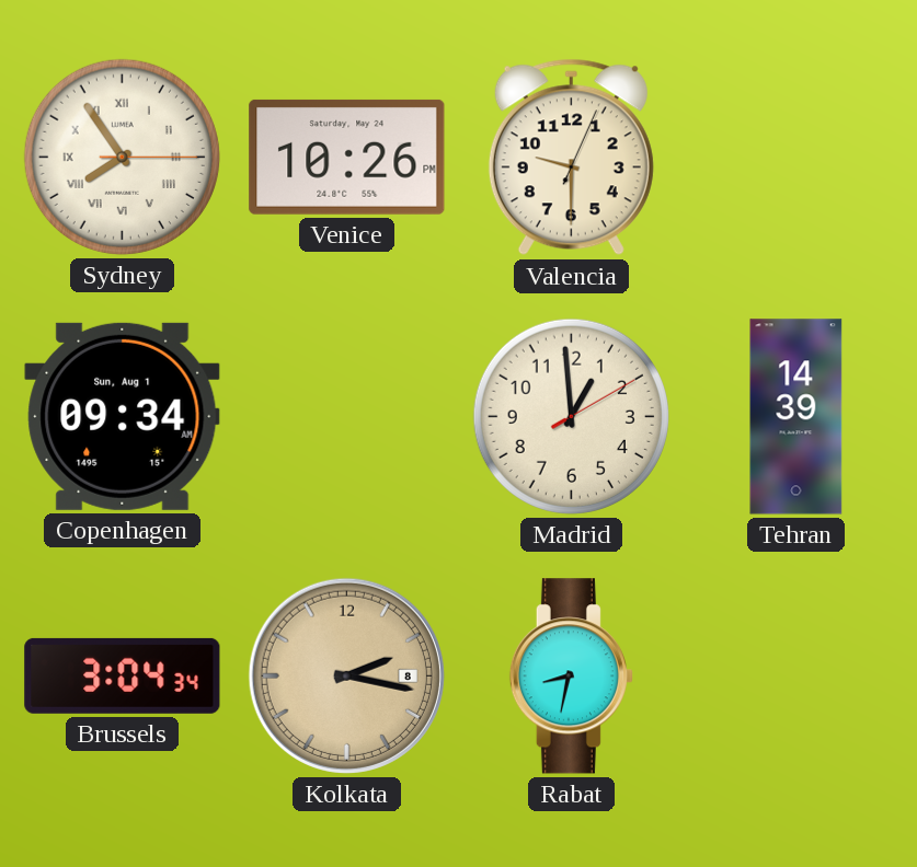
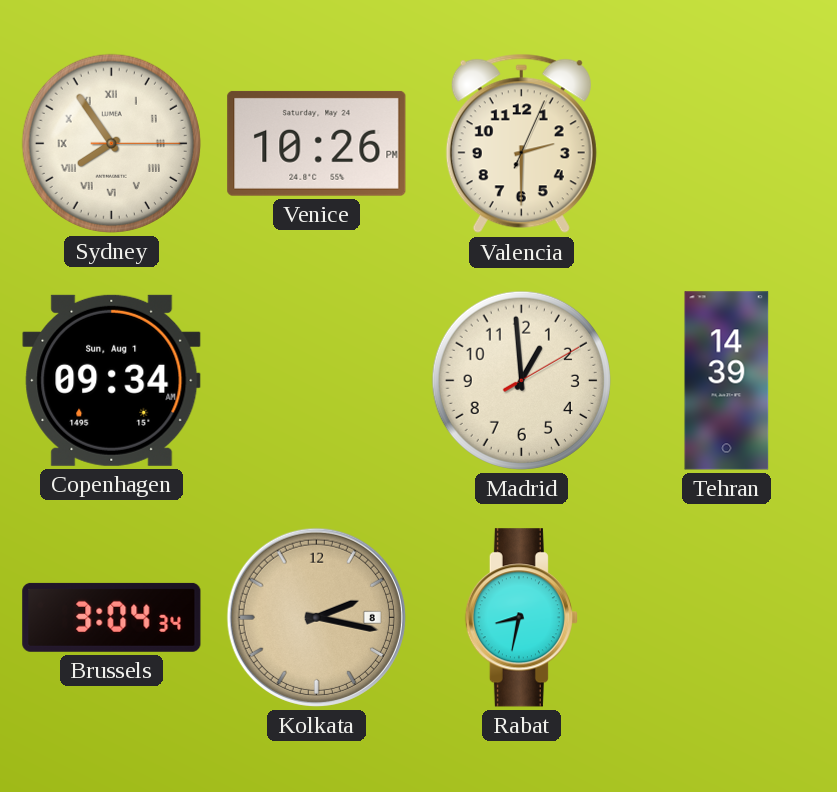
Valencia: 9:30 -> 2:30 (521, 144)
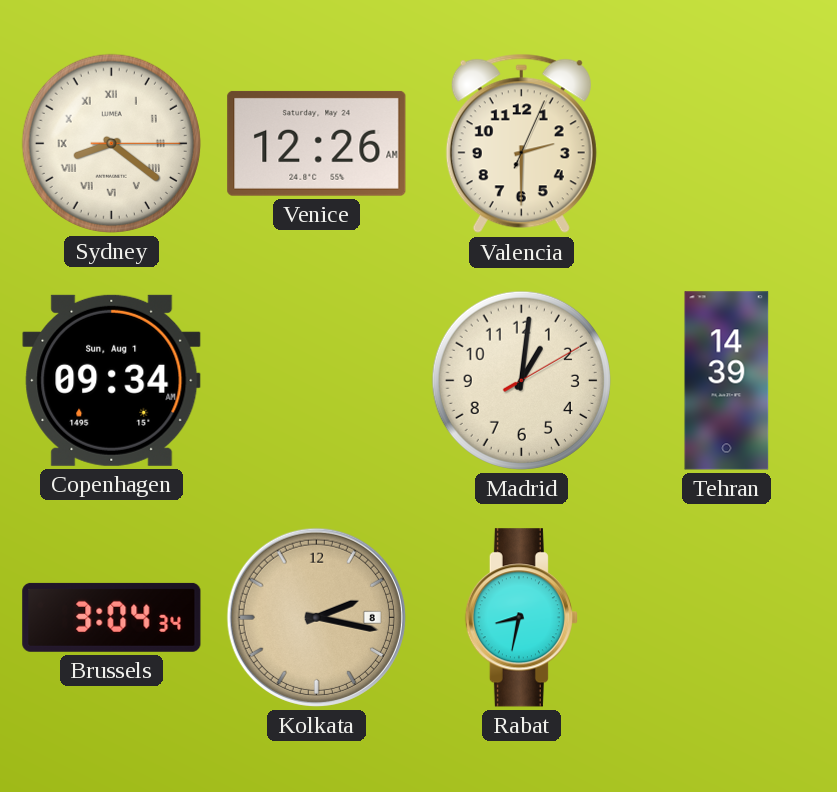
Sydney: 7:54 -> 8:21 (111, 143)
Venice: 10:26 -> 12:26 (317, 143)
Madrid: 12:59 -> 1:01 (521, 380)
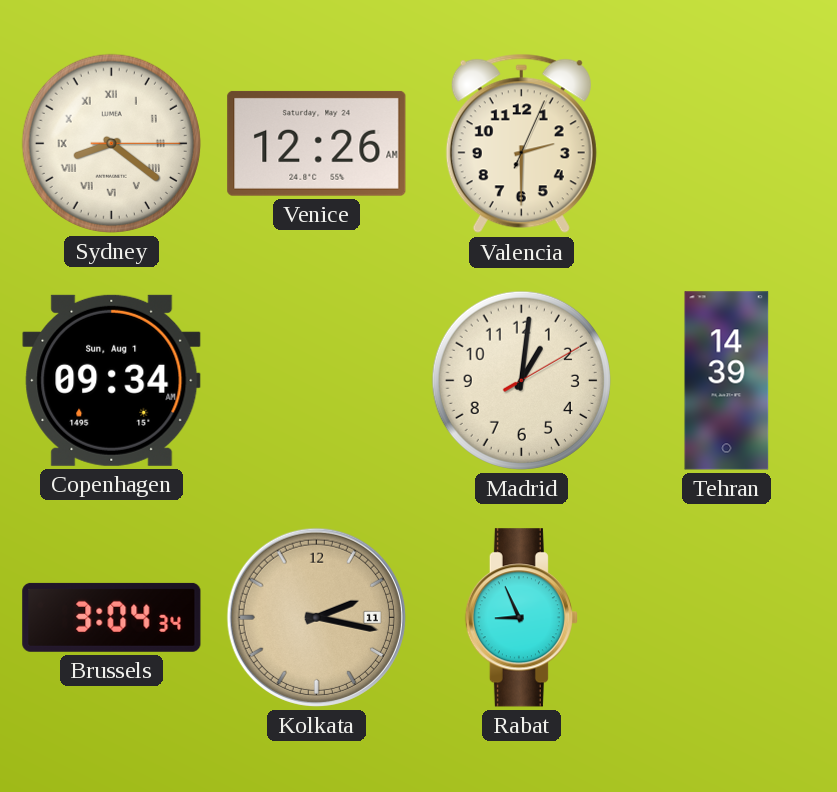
Kolkata date: 8 -> 11 (316, 617)
Rabat: 8:32 -> 8:56 (521, 618)
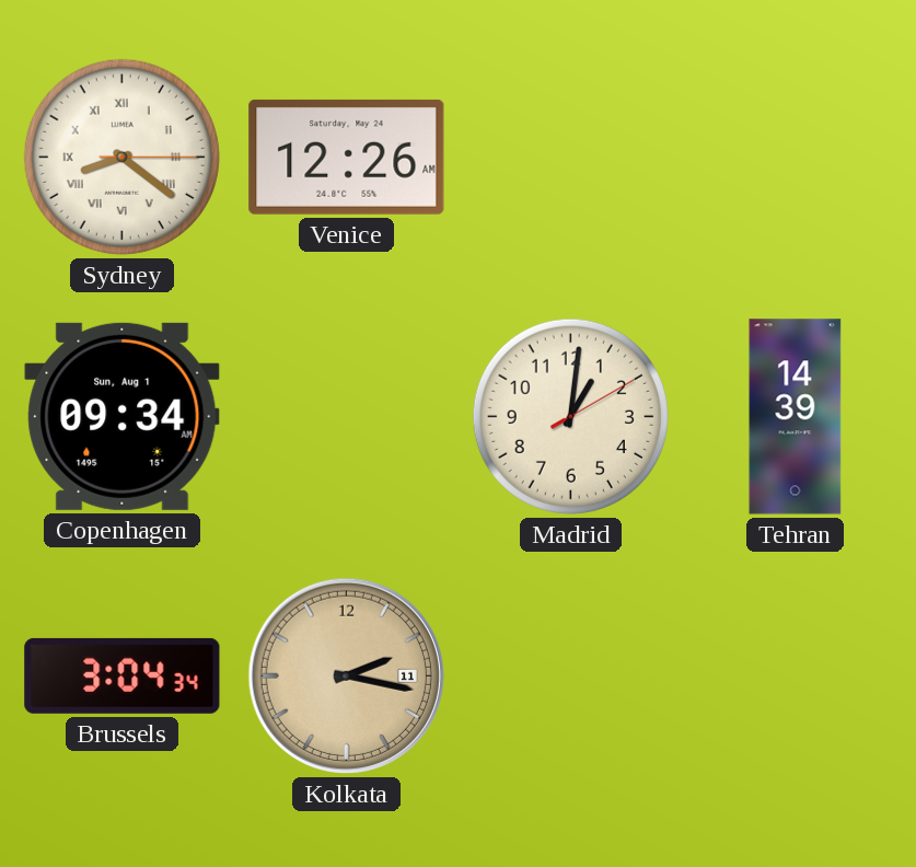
Valencia: 2:30 -> none (521, 144)
Rabat: 8:56 -> none (521, 618)
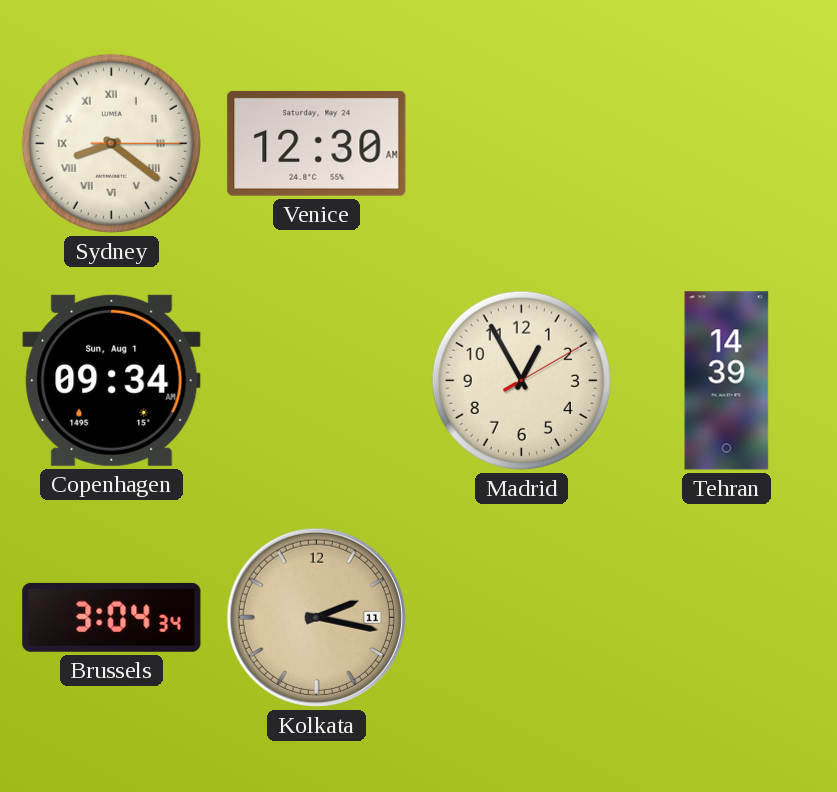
Venice: 12:26 -> 12:30 (317, 143)
Madrid: 1:01 -> 12:55 (521, 380)
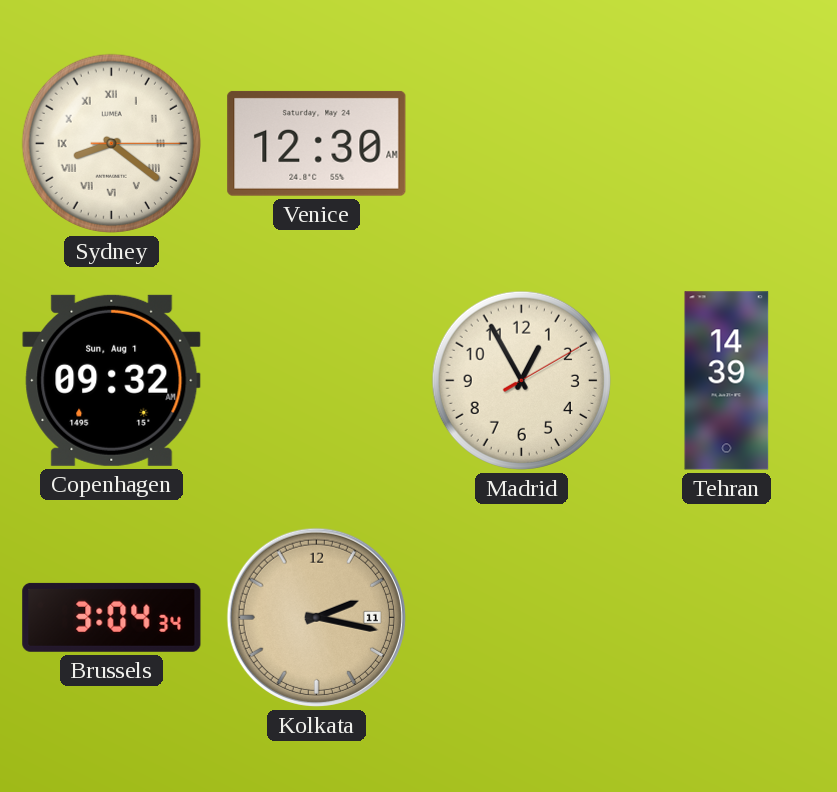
Copenhagen: 09:34 -> 09:32 (112, 380)
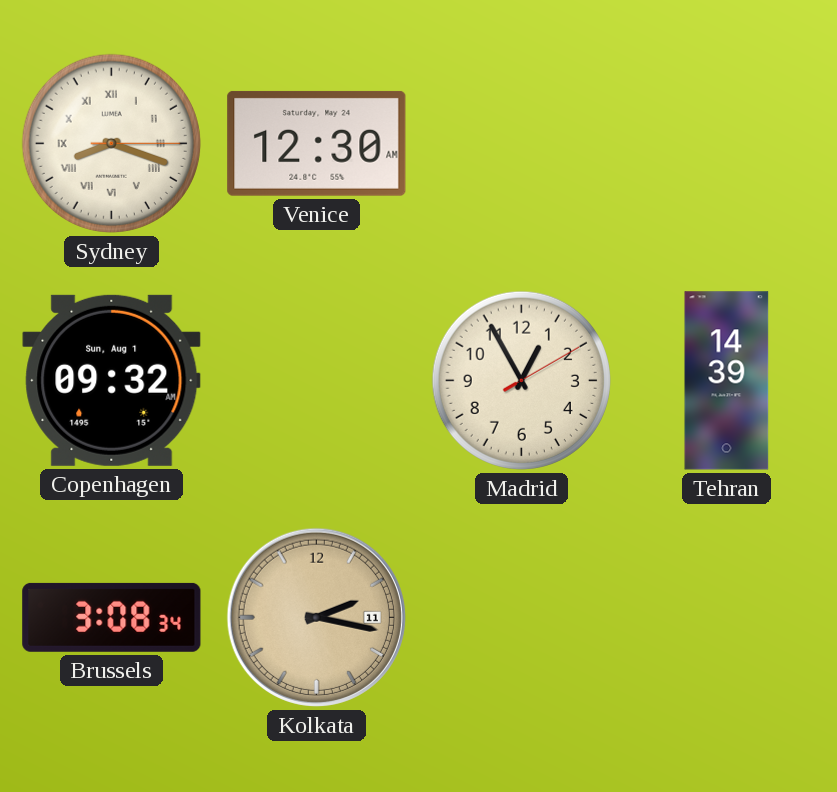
Sydney: 8:21 -> 8:18 (111, 143)
Brussels: 3:04 -> 3:08 (112, 617)
